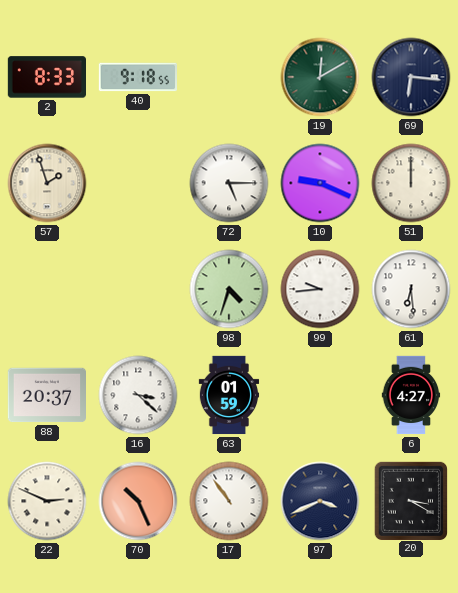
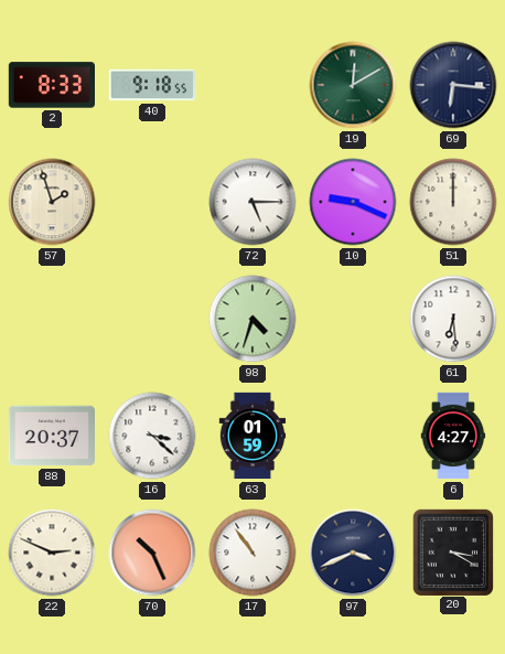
99: 9:44 -> none (320, 289)
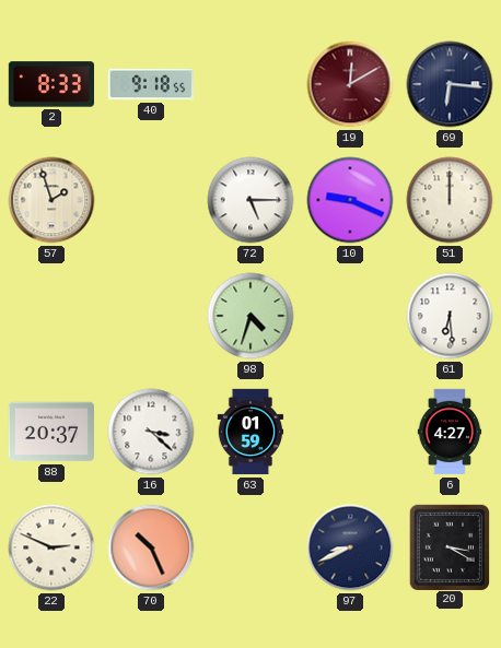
19 dial: green -> burgundy (350, 84)
17: 10:54 -> none (253, 553)
97: 3:41 -> 8:41 (350, 547)
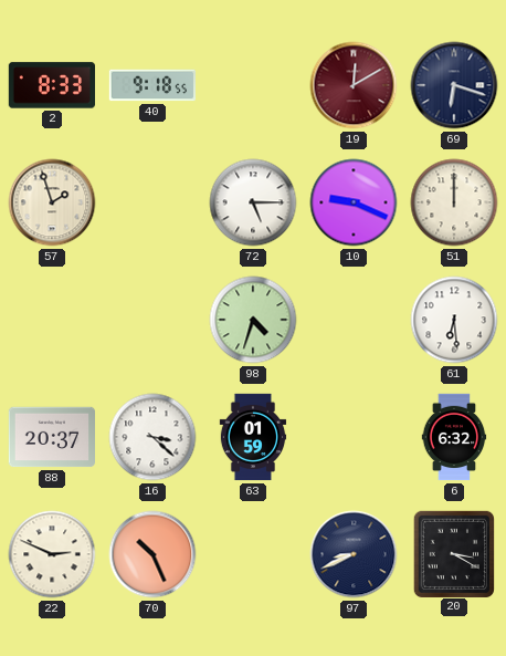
69: 6:16 -> 6:18 (454, 85)
6: 4:27 -> 6:32 (454, 437)
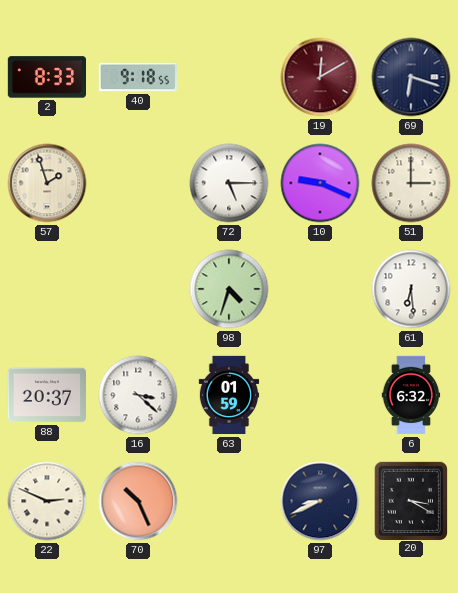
51: 12:00 -> 3:00 (411, 183)
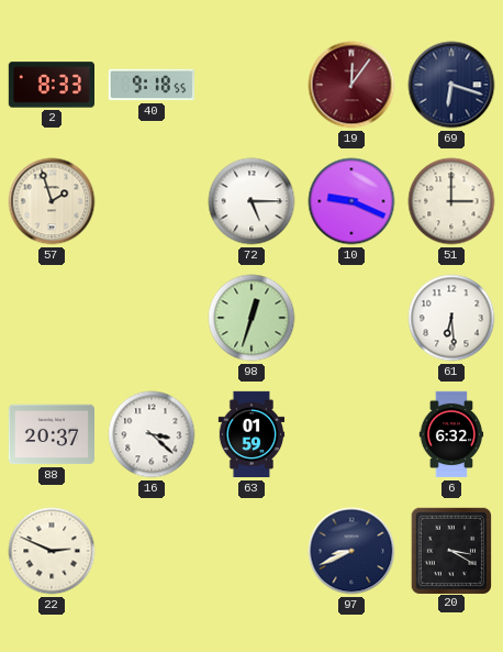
19: 12:10 -> 12:06 (351, 85)
98: 4:33 -> 12:33 (251, 318)
70: 10:26 -> none (138, 501)
